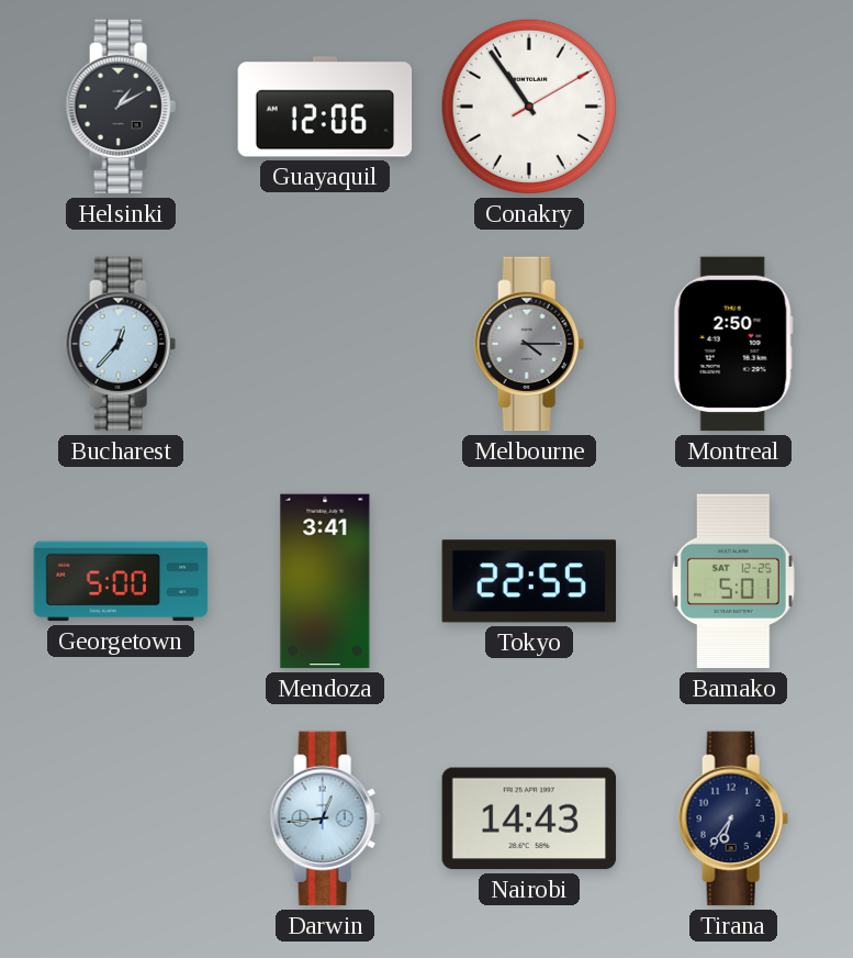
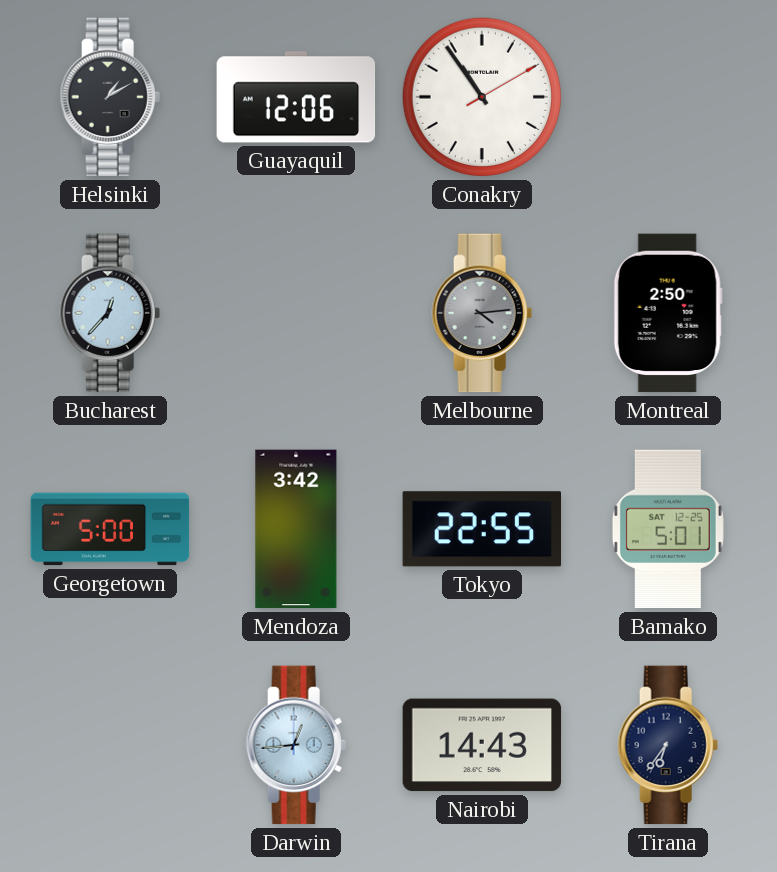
Melbourne: 4:15 -> 4:14 (482, 313)
Mendoza: 3:41 -> 3:42 (296, 529)
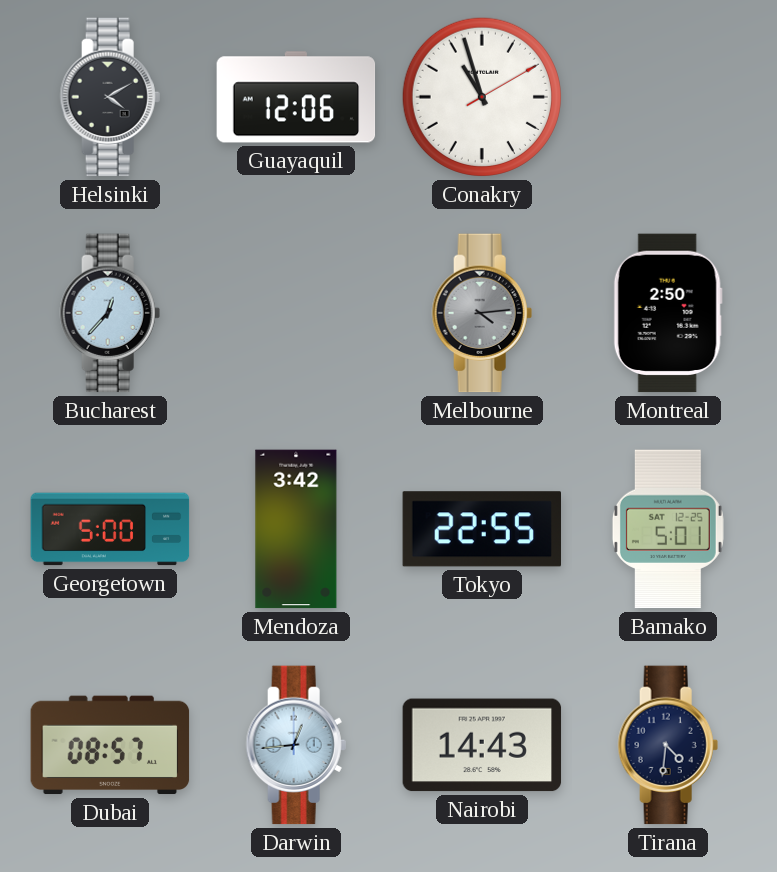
Helsinki: 1:10 -> 4:10 (110, 97)
Conakry: 10:54 -> 10:57 (482, 97)
Dubai: none -> 08:57 (110, 745)
Tirana: 6:36 -> 4:31 (668, 745)
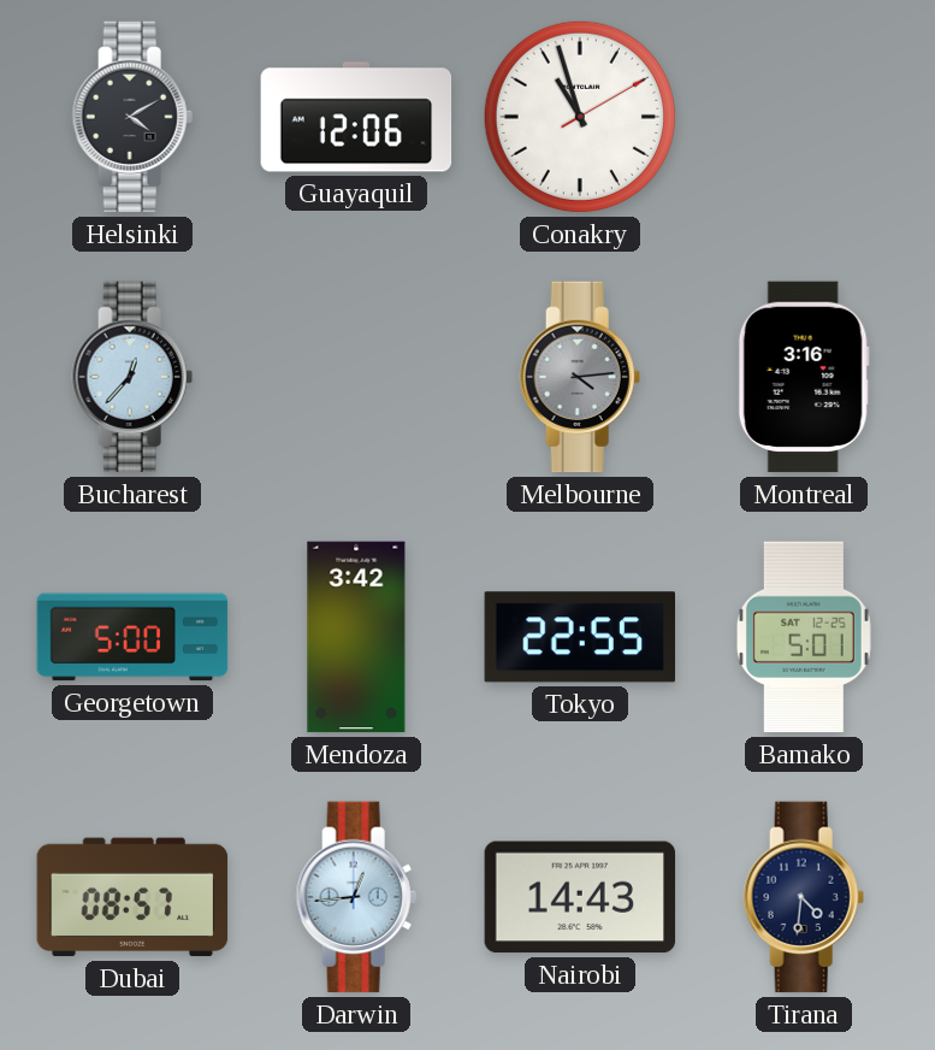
Montreal: 2:50 -> 3:16 (804, 377)
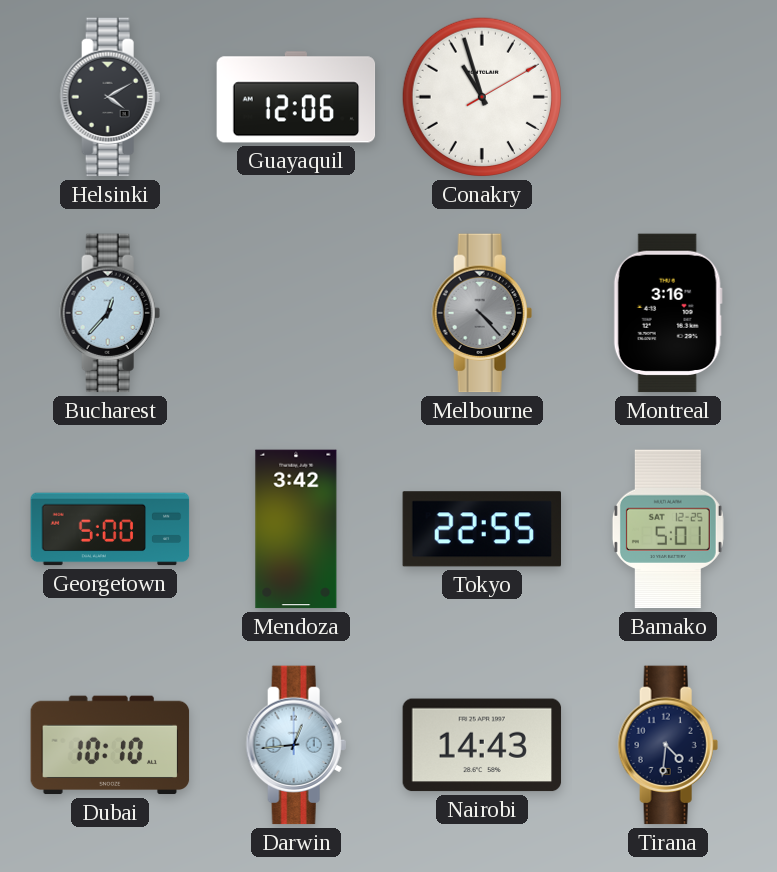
Melbourne: 4:14 -> 4:23 (482, 313)
Dubai: 08:57 -> 10:10 (110, 745)
